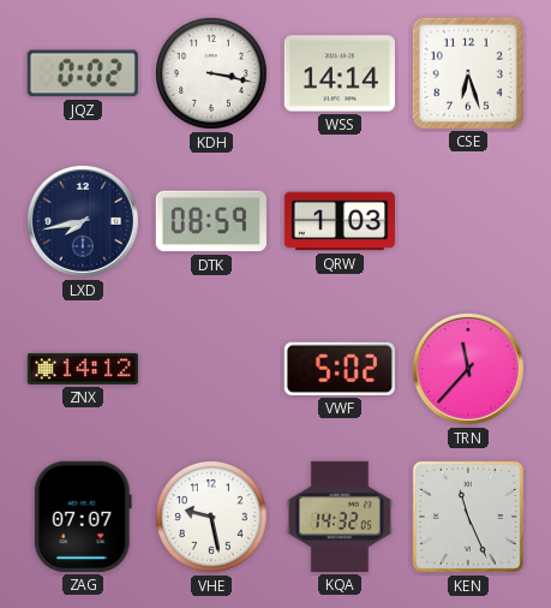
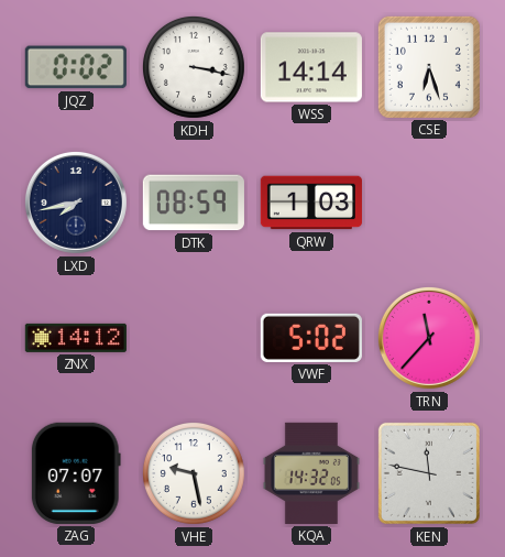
KEN: 11:26 -> 11:47 (429, 473)
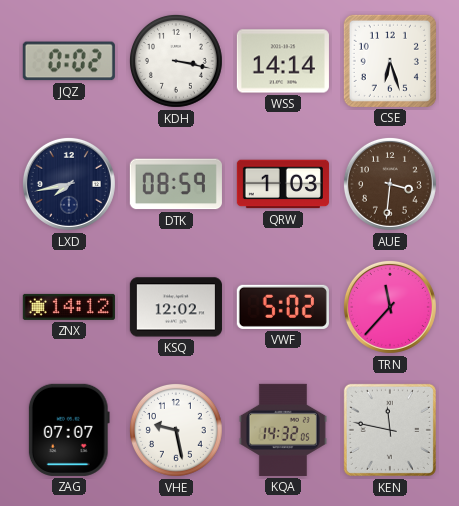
AUE: none -> 3:31 (390, 184)
KSQ: none -> 12:02 (176, 307)
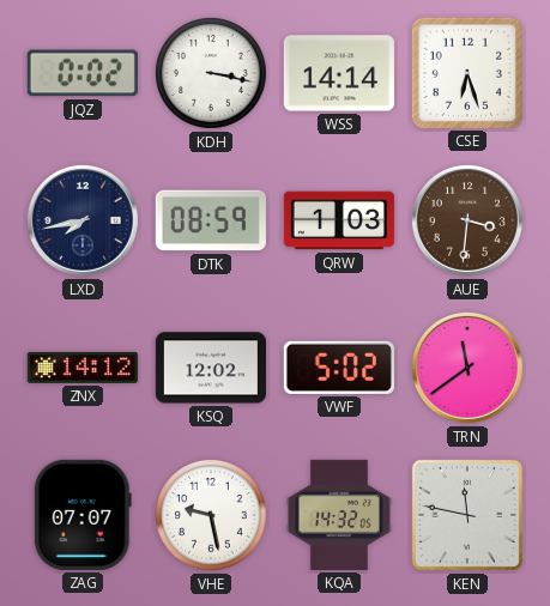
TRN: 11:37 -> 11:39 (467, 368)
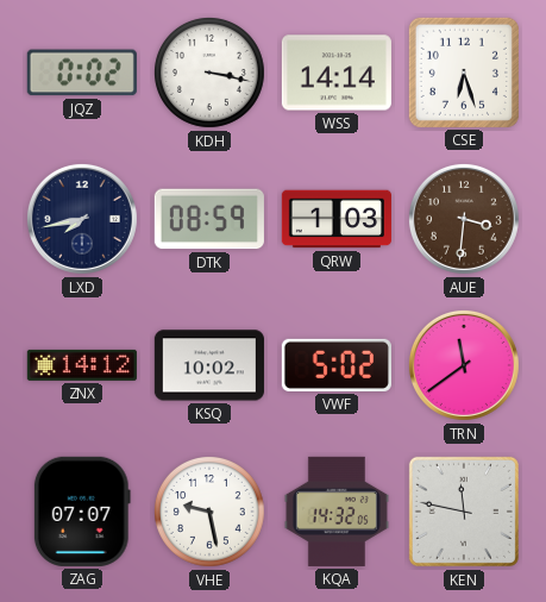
KSQ: 12:02 -> 10:02 (209, 365)
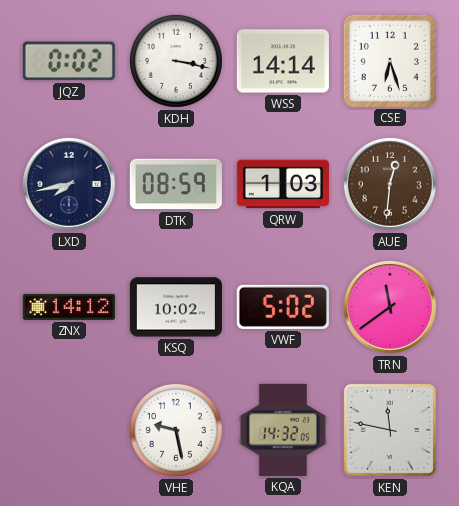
AUE: 3:31 -> 12:31 (390, 184)
ZAG: 07:07 -> none (82, 512)
